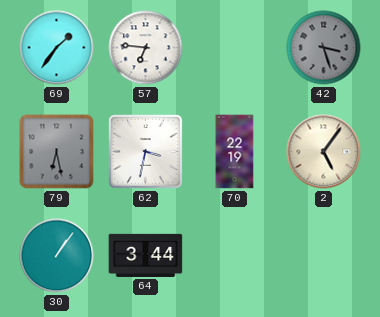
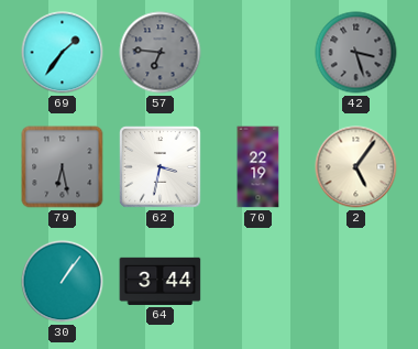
57 dial: white -> grey (161, 53)
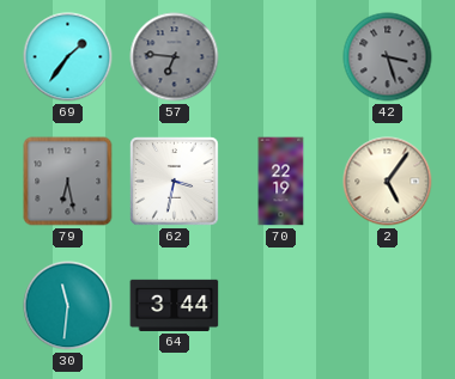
30: 1:06 -> 11:31 (68, 306)
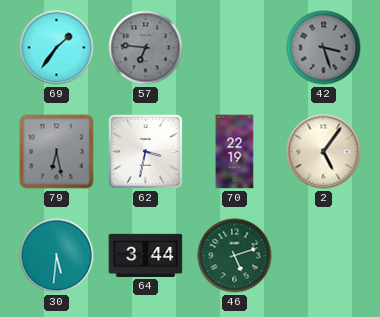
30: 11:31 -> 5:31 (57, 256)
46: none -> 5:12 (235, 256)
